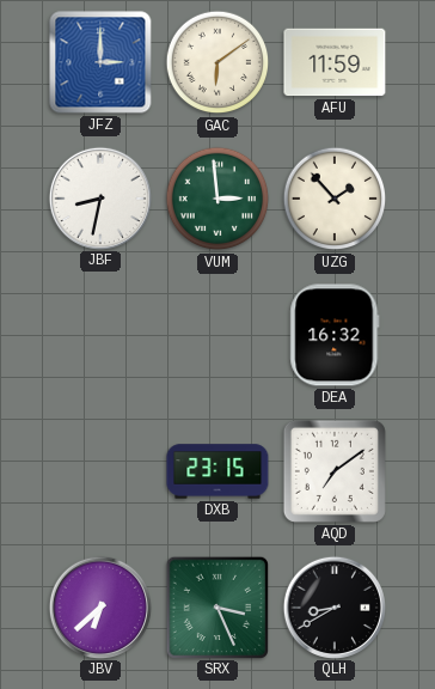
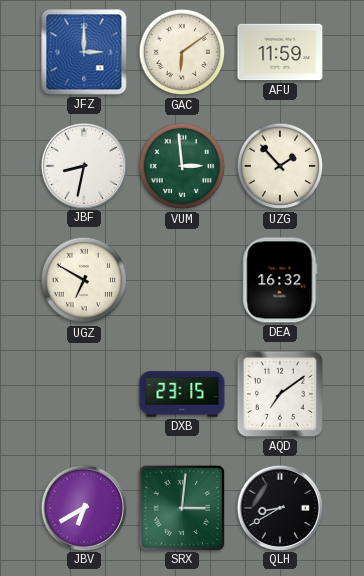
UGZ: none -> 6:50 (84, 280)
JBV: 6:38 -> 6:40 (83, 507)
SRX: 3:26 -> 3:01 (181, 507)
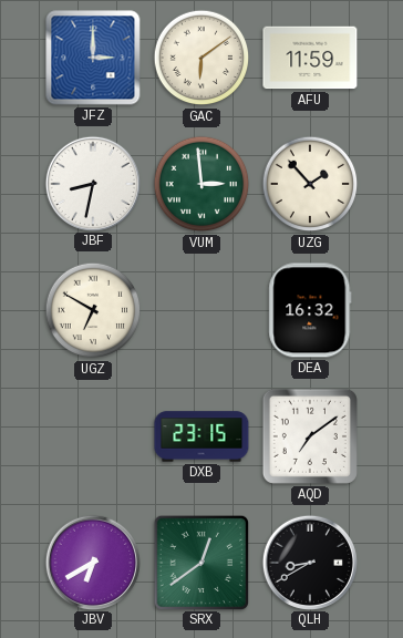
SRX: 3:01 -> 12:39 (200, 562)
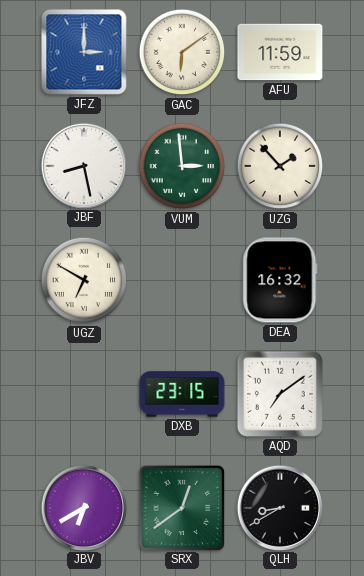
JBF: 8:32 -> 8:28 (83, 165)
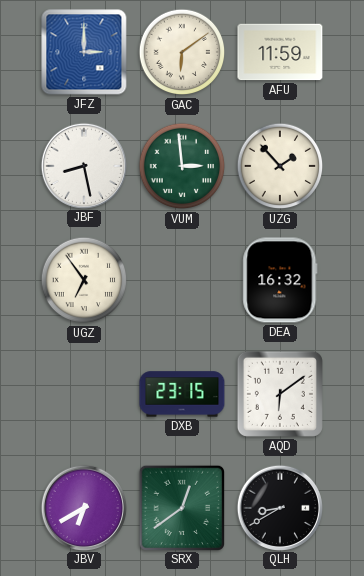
UGZ: 6:50 -> 6:54 (84, 280)
AQD: 7:09 -> 6:09 (280, 394)
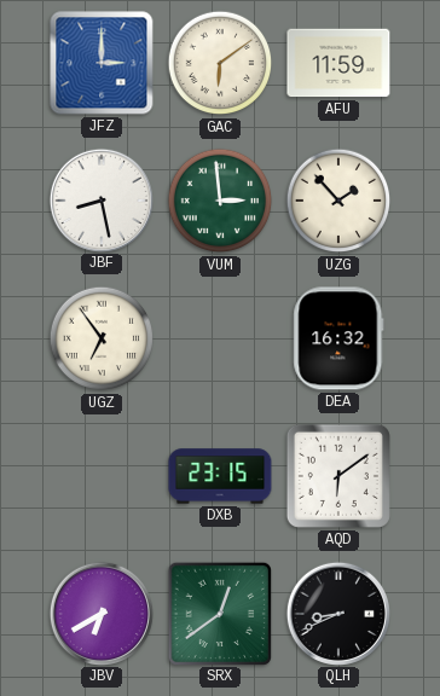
QLH: 8:40 -> 8:41 (337, 613)
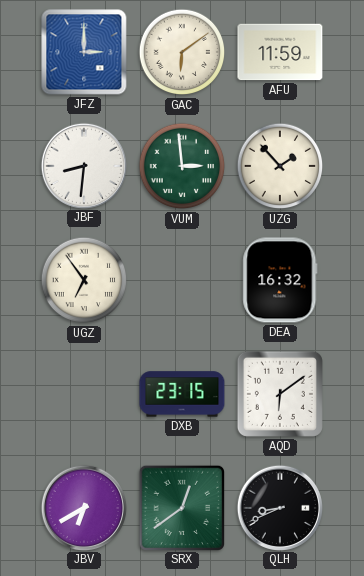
JBF: 8:28 -> 8:31 (83, 165)
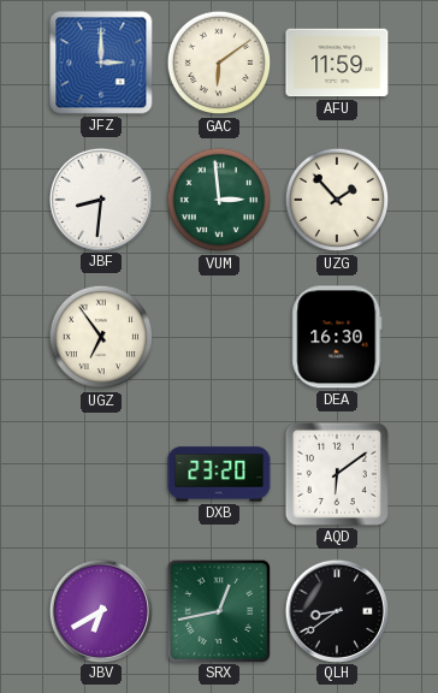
DEA: 16:32 -> 16:30 (337, 337)
DXB: 23:15 -> 23:20 (219, 474)
SRX: 12:39 -> 12:43 (218, 610)
QLH: 8:41 -> 8:39 (336, 610)
